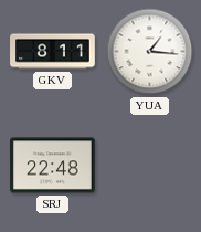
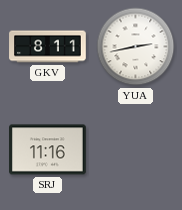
YUA: 1:16 -> 2:43 (136, 47)
SRJ: 22:48 -> 11:16 (48, 150)
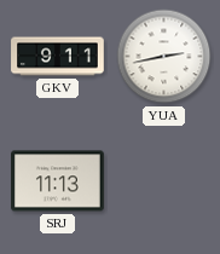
GKV: 8:11 -> 9:11 (58, 57)
SRJ: 11:16 -> 11:13 (58, 181)
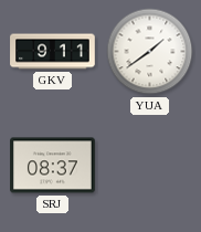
YUA: 2:43 -> 1:39 (150, 52)
SRJ: 11:13 -> 08:37 (53, 166)
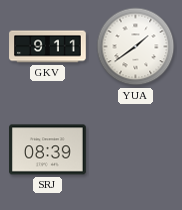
SRJ: 08:37 -> 08:39 (48, 150)
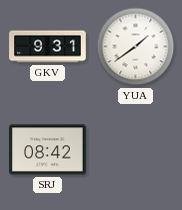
GKV: 9:11 -> 9:31 (48, 47)
SRJ: 08:39 -> 08:42 (48, 150)
